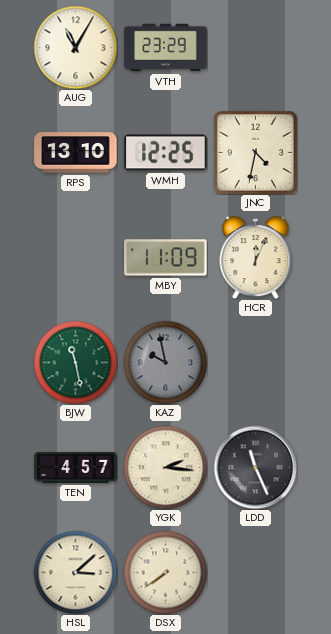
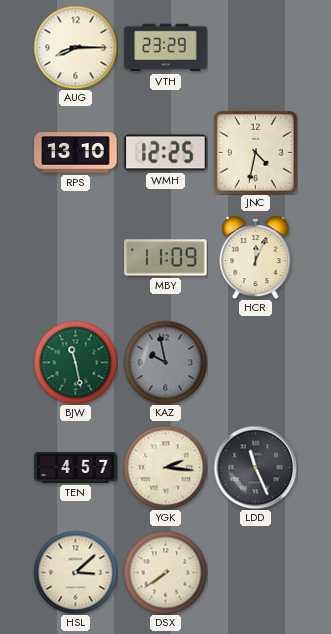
AUG: 11:05 -> 8:15 (75, 47)
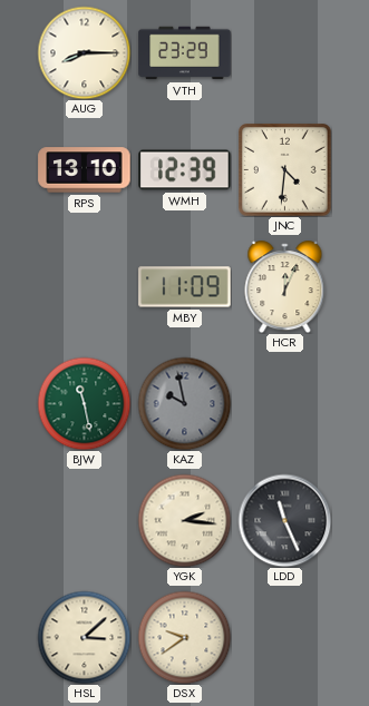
WMH: 12:25 -> 12:39 (185, 170)
JNC: 4:32 -> 4:31 (285, 170)
TEN: 4:57 -> none (76, 468)
DSX: 7:39 -> 9:39 (184, 637)
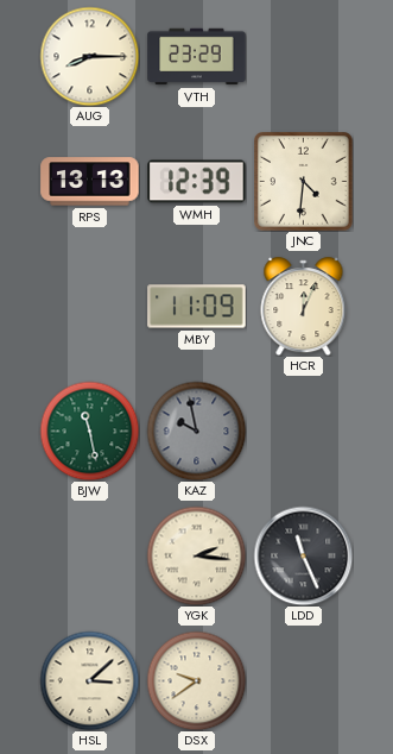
RPS: 13:10 -> 13:13 (90, 182)
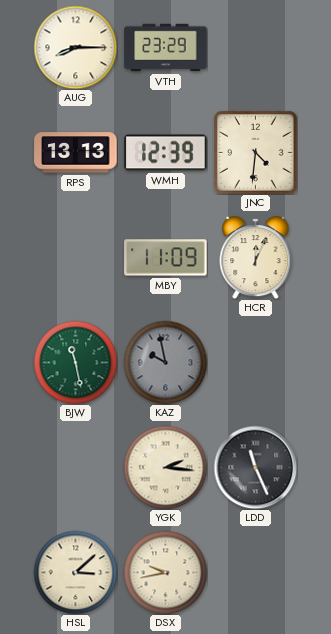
DSX: 9:39 -> 9:43 (165, 572)
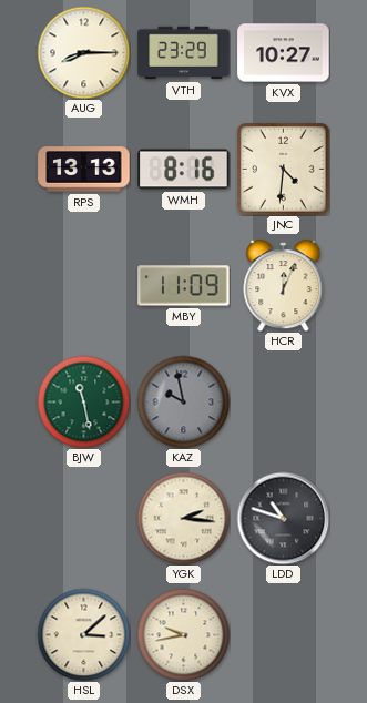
KVX: none -> 10:27 (284, 53)
WMH: 12:39 -> 8:16 (184, 170)
LDD: 11:26 -> 10:48 (283, 518)
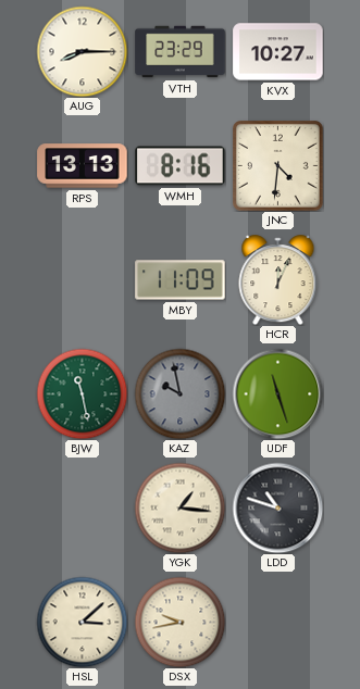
UDF: none -> 11:27 (277, 393)
YGK: 2:16 -> 1:16 (179, 508)
